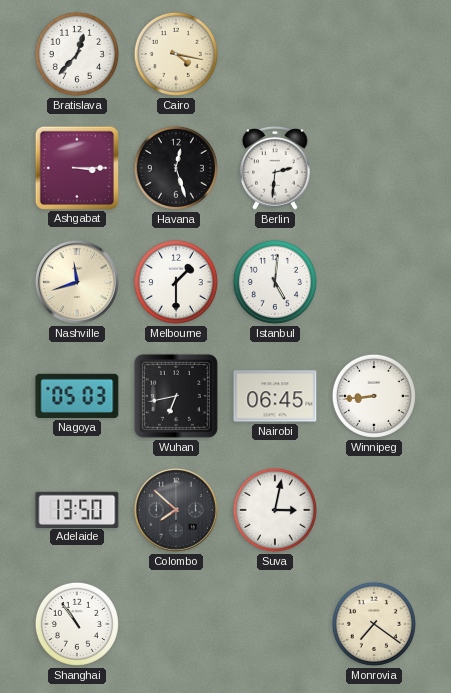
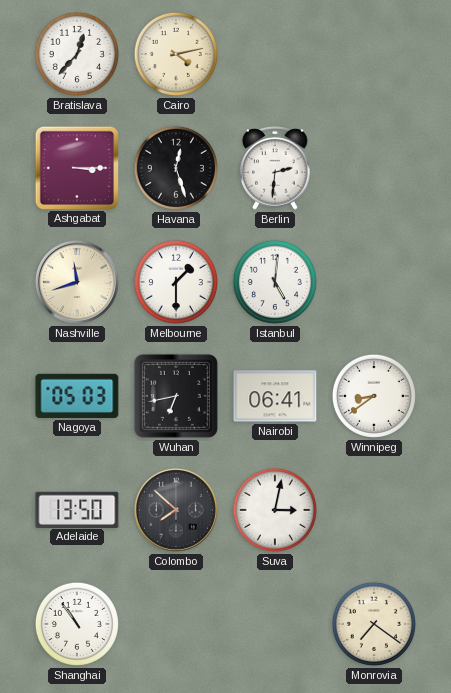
Cairo: 4:17 -> 4:13 (176, 54)
Nairobi: 06:45 -> 06:41 (275, 396)
Winnipeg: 8:44 -> 8:39 (374, 396)
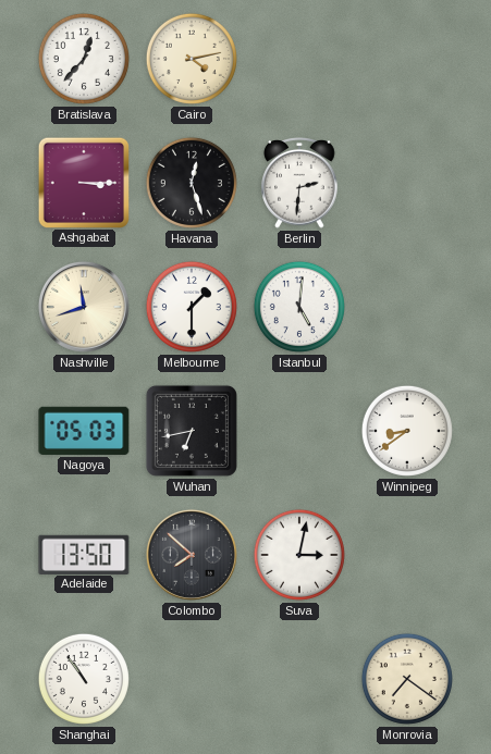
Nairobi: 06:41 -> none (275, 396)
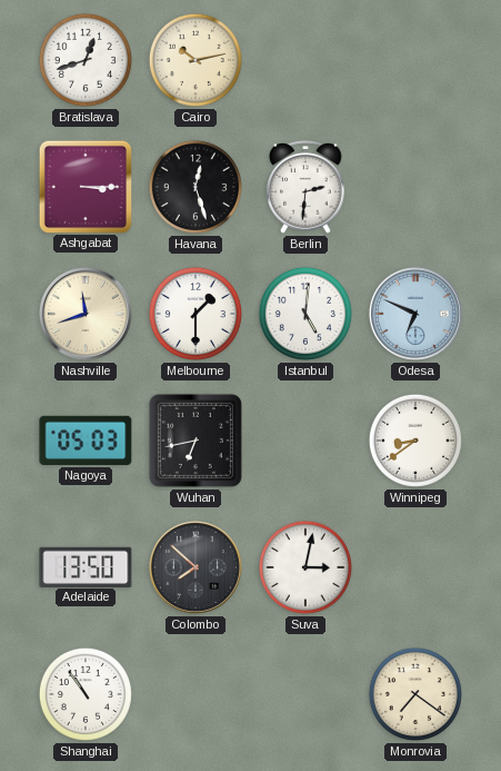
Bratislava: 12:37 -> 12:42 (86, 60)
Cairo: 4:13 -> 10:13 (196, 60)
Odesa: none -> 6:49 (415, 314)
